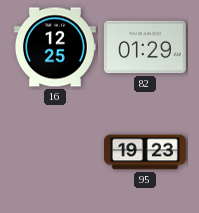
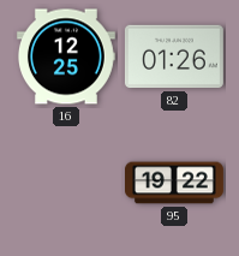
82: 01:29 -> 01:26 (174, 56)
95: 19:23 -> 19:22 (175, 183)
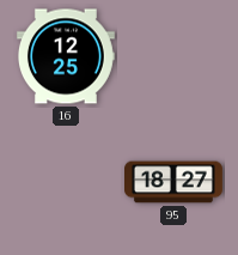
82: 01:26 -> none (174, 56)
95: 19:22 -> 18:27 (175, 182)
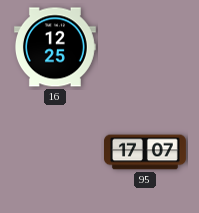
95: 18:27 -> 17:07 (146, 152)
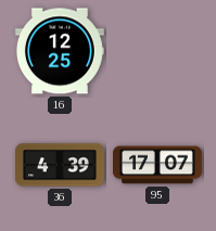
36: none -> 4:39 (60, 165)
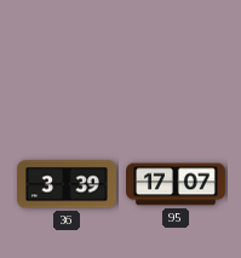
16: 12:25 -> none (60, 51)
36: 4:39 -> 3:39 (67, 184)
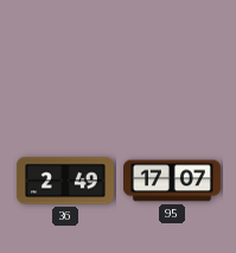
36: 3:39 -> 2:49 (65, 181)
